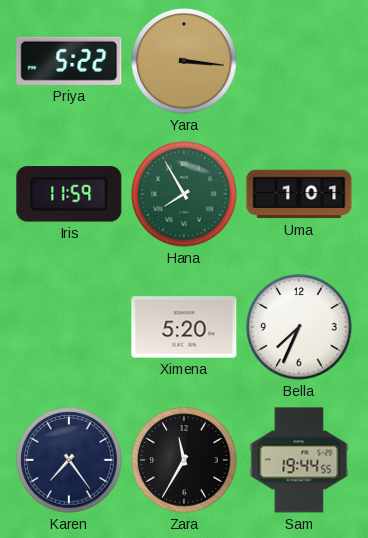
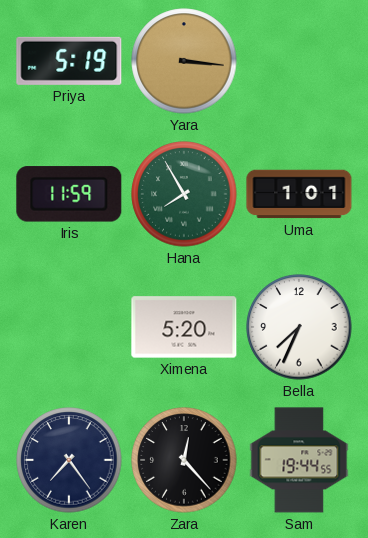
Priya: 5:22 -> 5:19 (69, 61)
Zara: 11:35 -> 12:23 (184, 460)
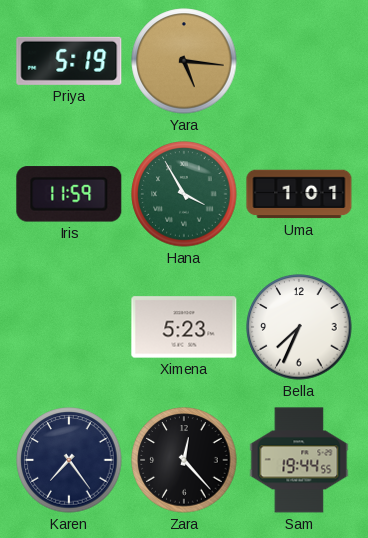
Yara: 3:16 -> 5:16 (184, 61)
Hana: 7:55 -> 3:55 (184, 194)
Ximena: 5:20 -> 5:23 (184, 327)
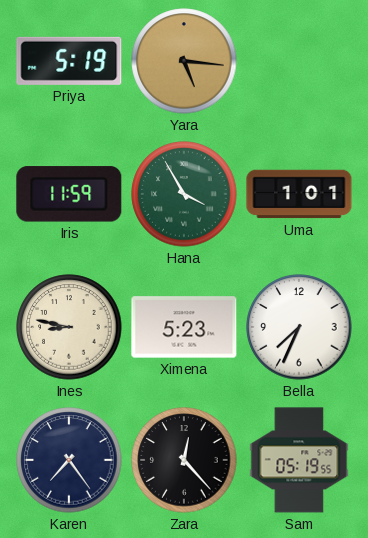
Ines: none -> 8:47 (69, 327)
Sam: 19:44 -> 05:19 (299, 460)
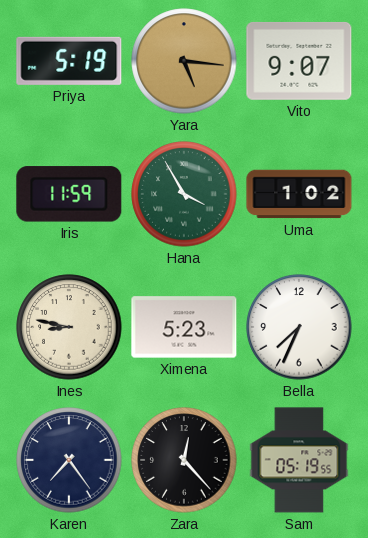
Vito: none -> 9:07 (299, 61)
Uma: 1:01 -> 1:02 (299, 194)
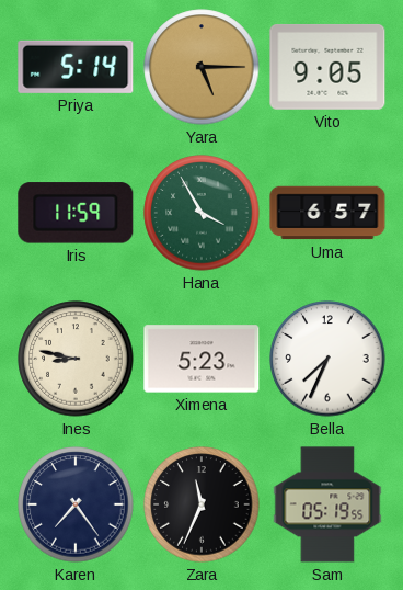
Priya: 5:19 -> 5:14 (76, 67)
Yara: 5:16 -> 5:15 (201, 67)
Vito: 9:07 -> 9:05 (327, 67)
Uma: 1:02 -> 6:57 (327, 213)
Zara: 12:23 -> 11:34 (201, 504)
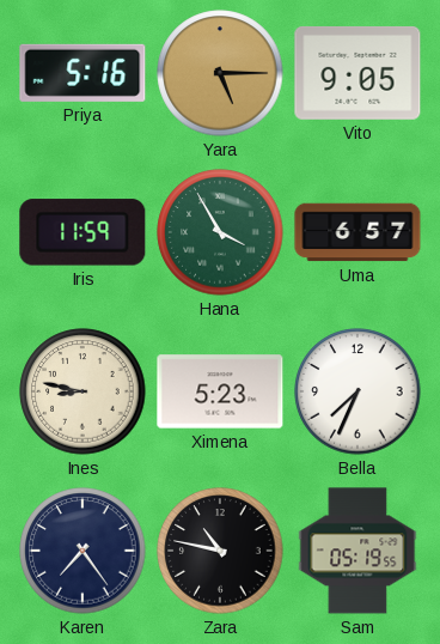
Priya: 5:14 -> 5:16 (82, 73)
Zara: 11:34 -> 10:47 (220, 551)
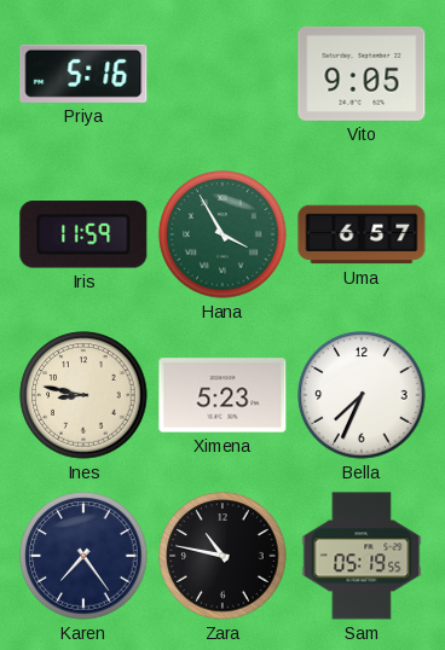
Yara: 5:15 -> none (220, 73)
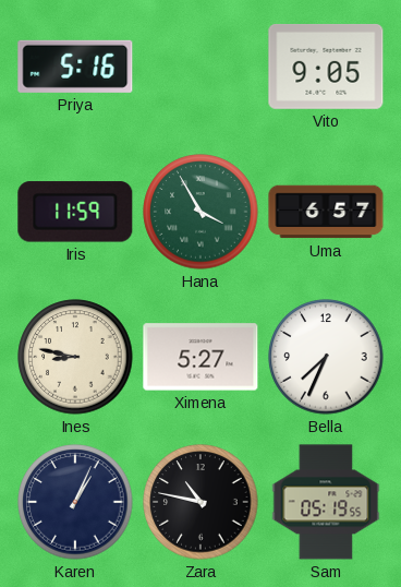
Ximena: 5:23 -> 5:27 (200, 357)
Karen: 7:24 -> 1:04 (75, 502)
